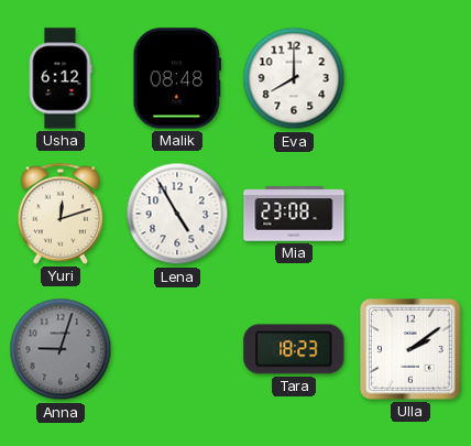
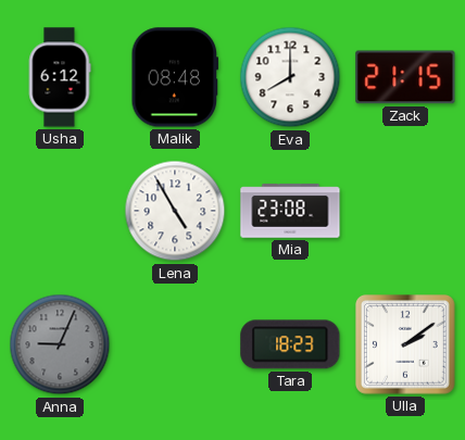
Zack: none -> 21:15 (405, 77)
Yuri: 12:12 -> none (61, 214)
Anna: 9:03 -> 9:04 (60, 344)
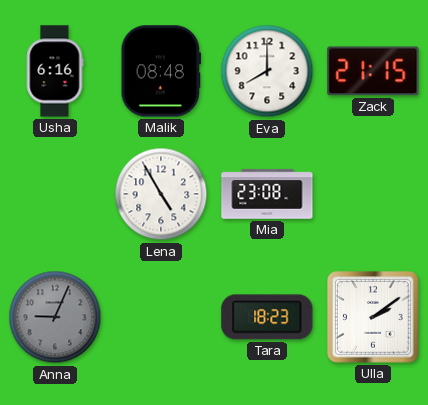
Usha: 6:12 -> 6:16 (55, 71)
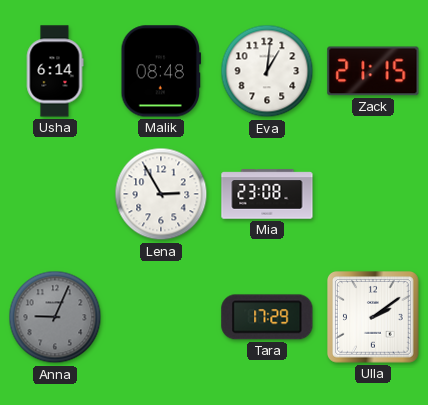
Usha: 6:16 -> 6:14 (55, 71)
Eva: 8:00 -> 1:01 (267, 71)
Lena: 4:55 -> 2:55 (161, 194)
Tara: 18:23 -> 17:29 (267, 317)
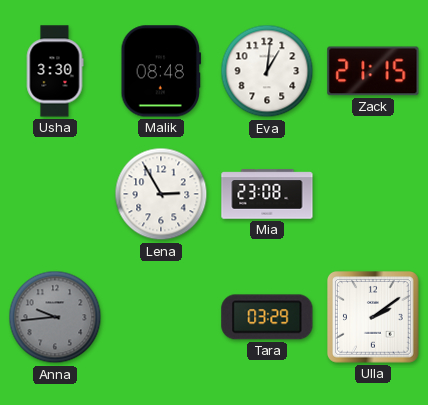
Usha: 6:14 -> 3:30 (55, 71)
Anna: 9:04 -> 9:44 (55, 317)
Tara: 17:29 -> 03:29 (267, 317)
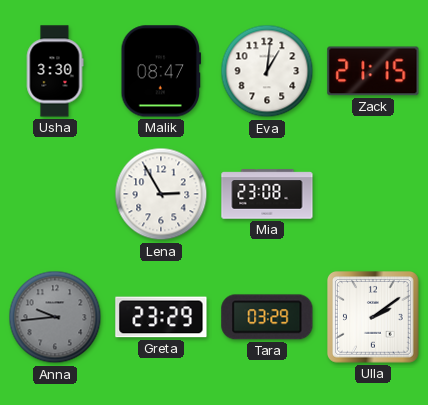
Malik: 08:48 -> 08:47 (161, 71)
Greta: none -> 23:29 (161, 317)
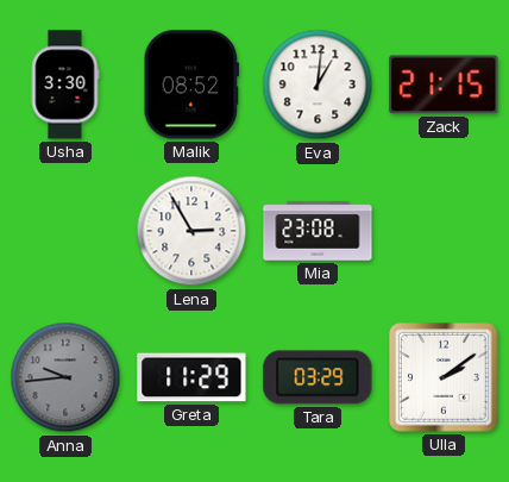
Malik: 08:47 -> 08:52 (191, 84)
Greta: 23:29 -> 11:29 (191, 377)
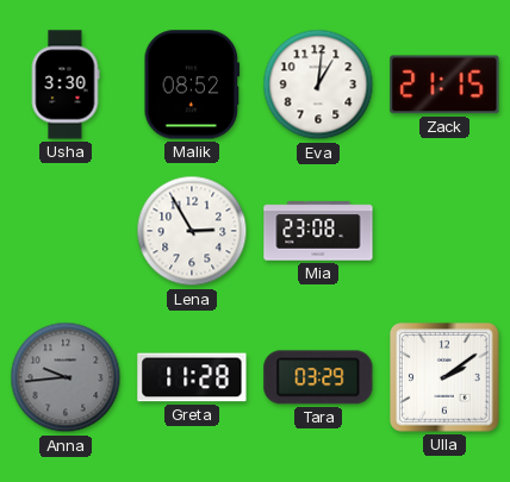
Greta: 11:29 -> 11:28 (192, 377)
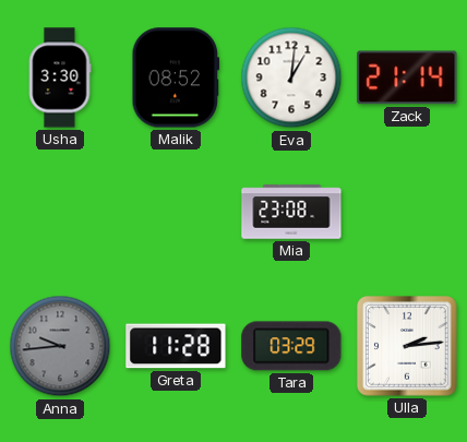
Zack: 21:15 -> 21:14 (407, 77)
Lena: 2:55 -> none (192, 231)
Ulla: 2:09 -> 2:14 (407, 346)
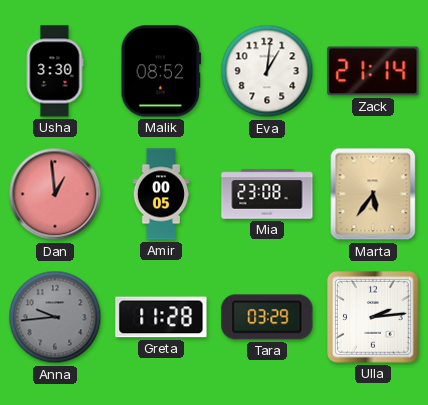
Dan: none -> 12:59 (55, 194)
Amir: none -> 00:05 (161, 194)
Marta: none -> 5:36 (373, 194)
